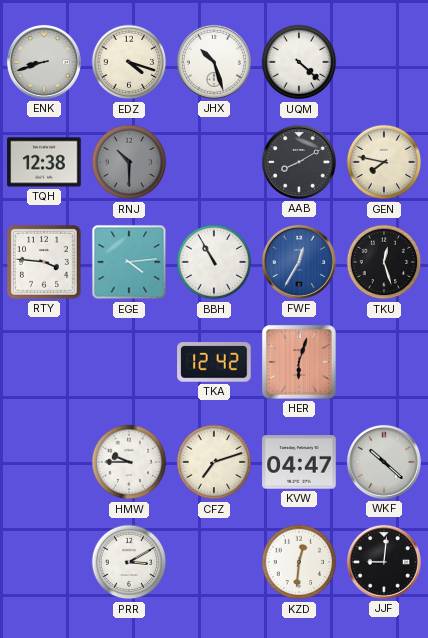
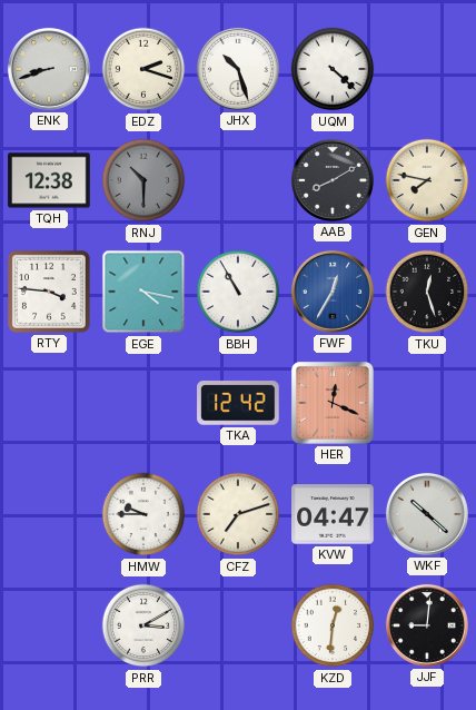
EDZ: 4:18 -> 2:18 (143, 69)
EGE: 4:14 -> 4:17 (143, 292)
HER: 6:03 -> 12:19 (333, 403)
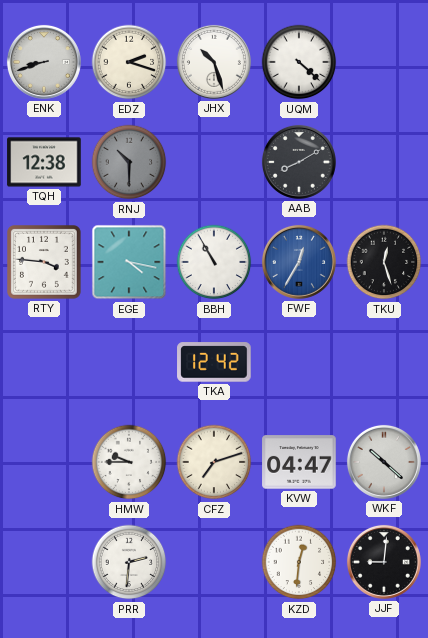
GEN: 7:47 -> none (427, 180)
HER: 12:19 -> none (333, 403)
PRR: 3:10 -> 2:31 (129, 562)
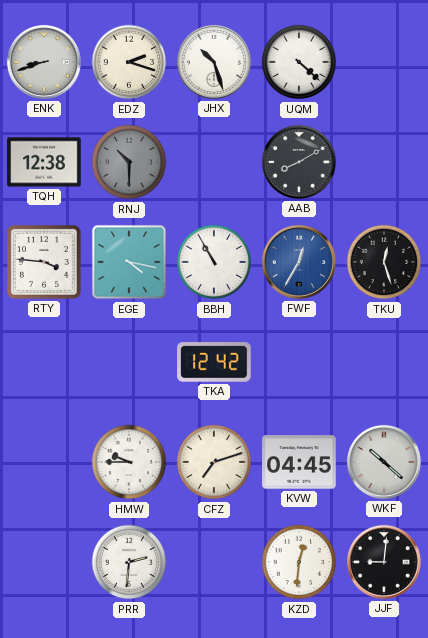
KVW: 04:47 -> 04:45 (299, 462)
